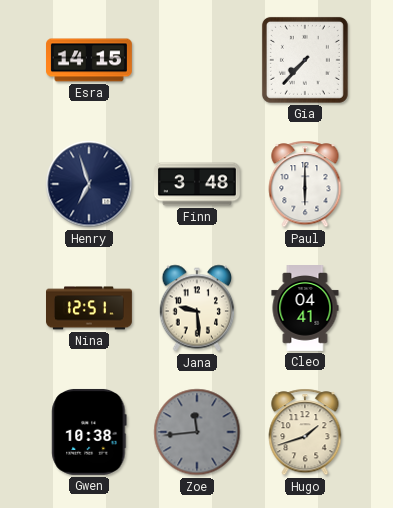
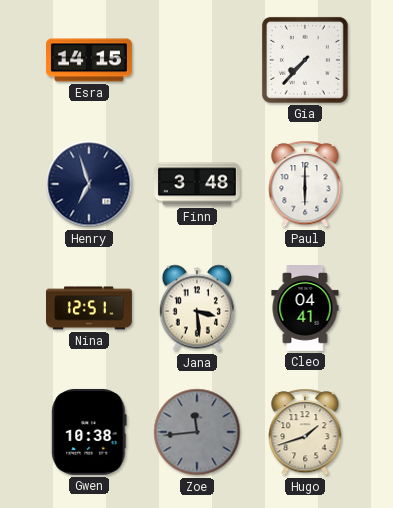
Jana: 9:29 -> 3:29 (197, 308)
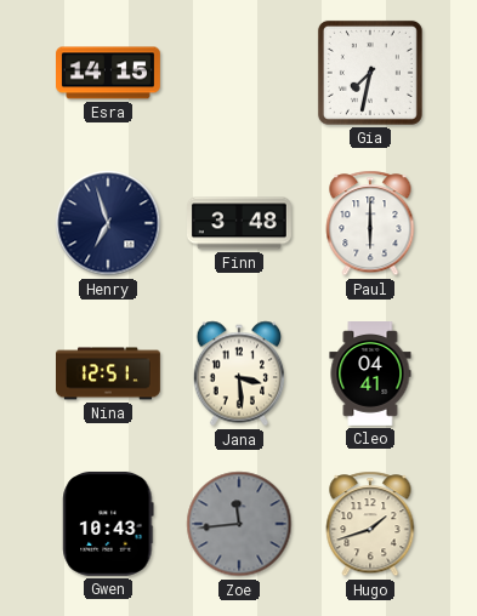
Gia: 7:37 -> 7:32 (370, 73)
Gwen: 10:38 -> 10:43 (108, 524)
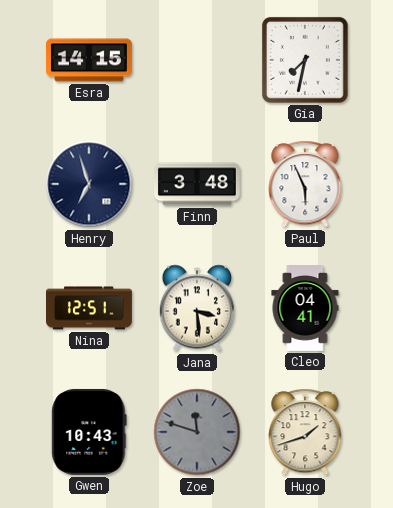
Paul: 6:00 -> 5:56 (305, 184)
Zoe: 11:44 -> 11:48 (197, 432)
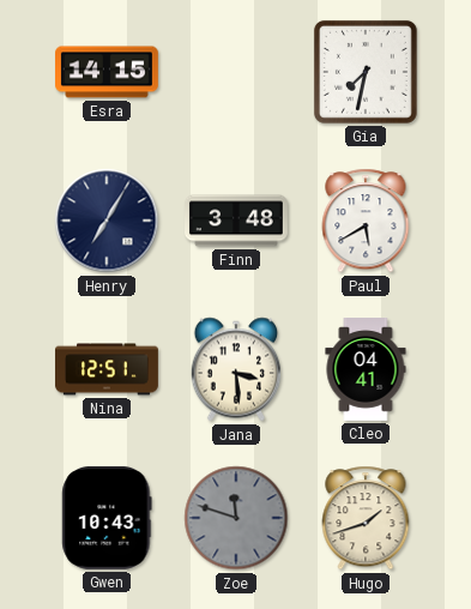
Henry: 6:57 -> 7:05 (107, 221)
Paul: 5:56 -> 5:40 (366, 221)
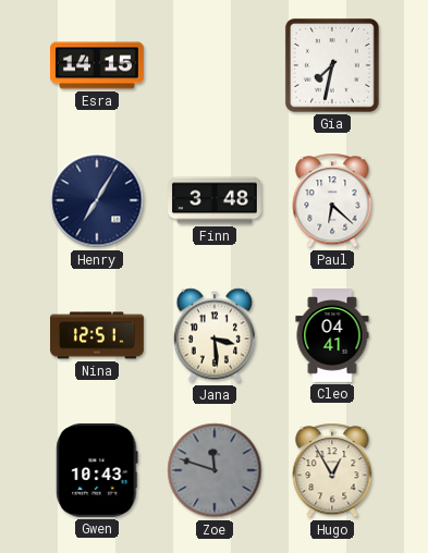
Paul: 5:40 -> 6:22 (332, 200)
Hugo: 1:42 -> 12:55 (332, 470)
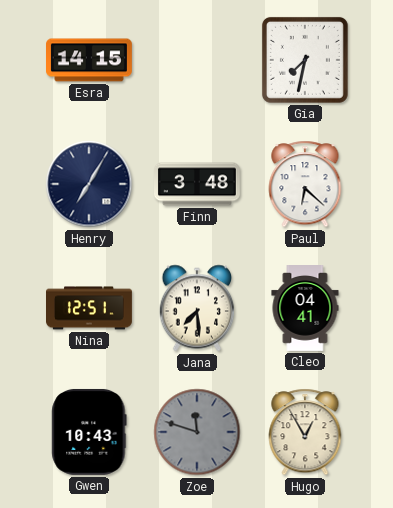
Jana: 3:29 -> 7:29 (197, 308)
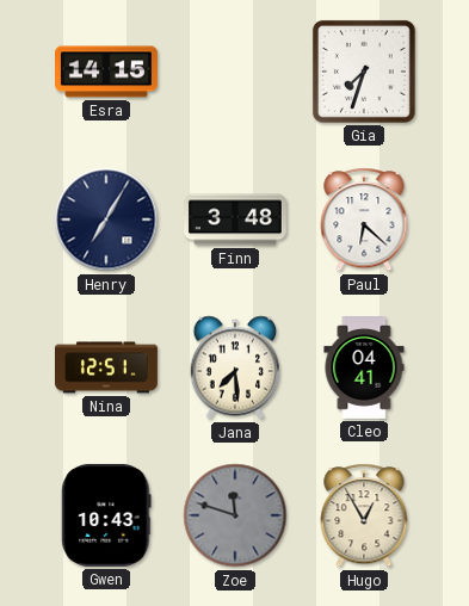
Gia: 7:32 -> 7:33 (364, 72)
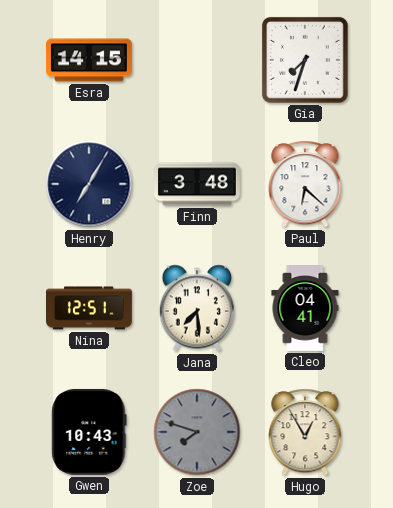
Zoe: 11:48 -> 7:48 (197, 432)
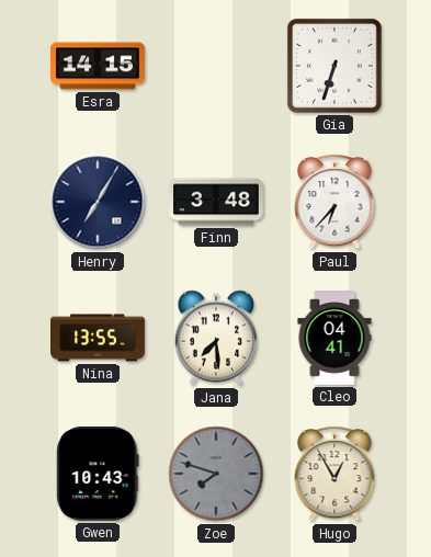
Gia: 7:33 -> 6:33 (334, 66)
Paul: 6:22 -> 6:37 (334, 202)
Nina: 12:51 -> 13:55 (99, 338)
